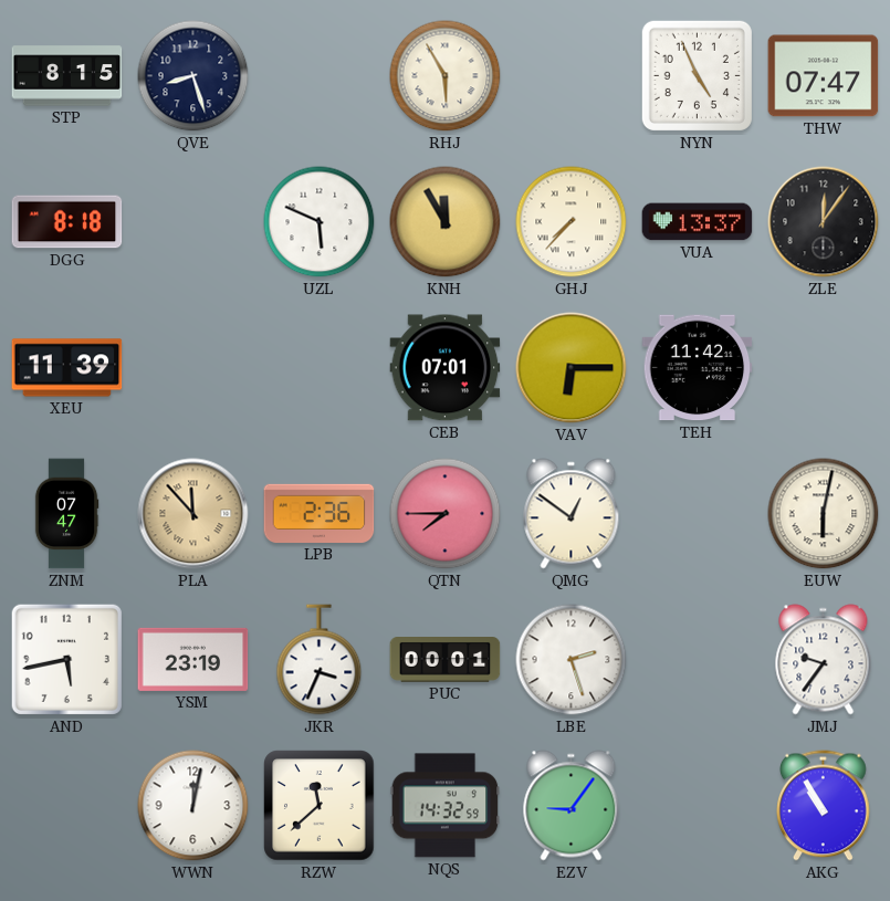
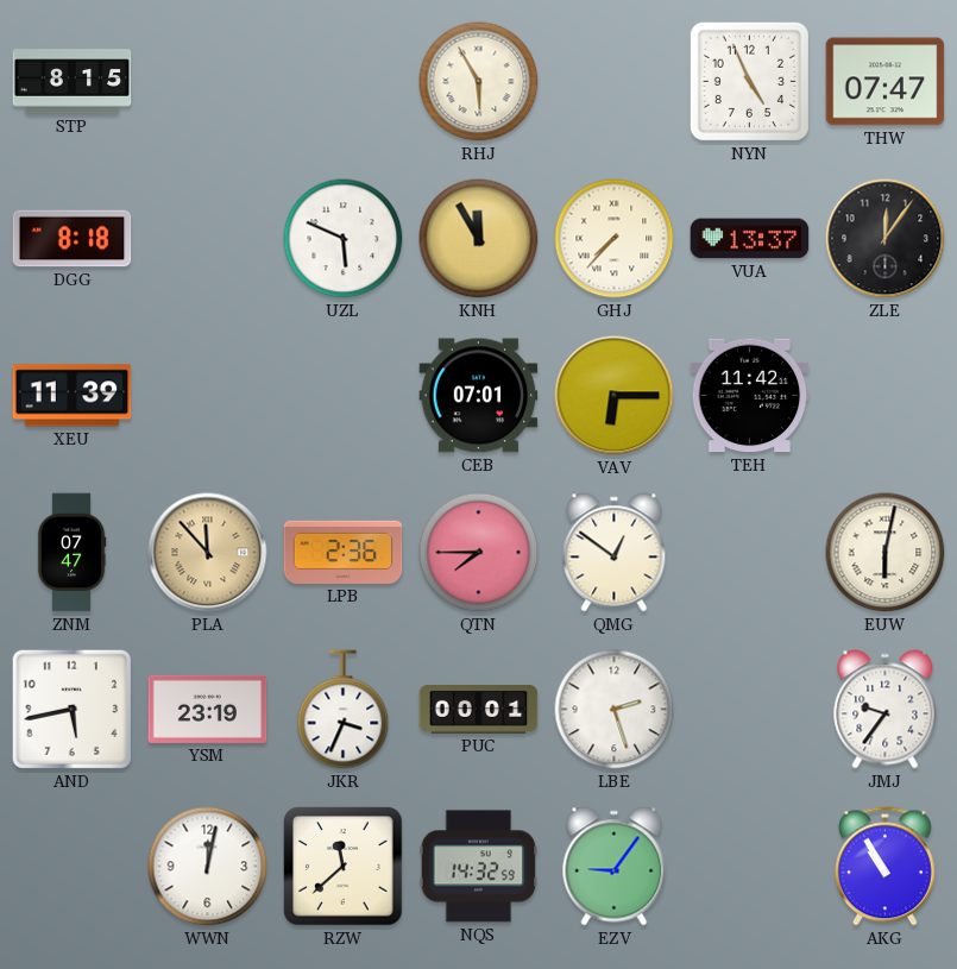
QVE: 8:27 -> none (193, 76)
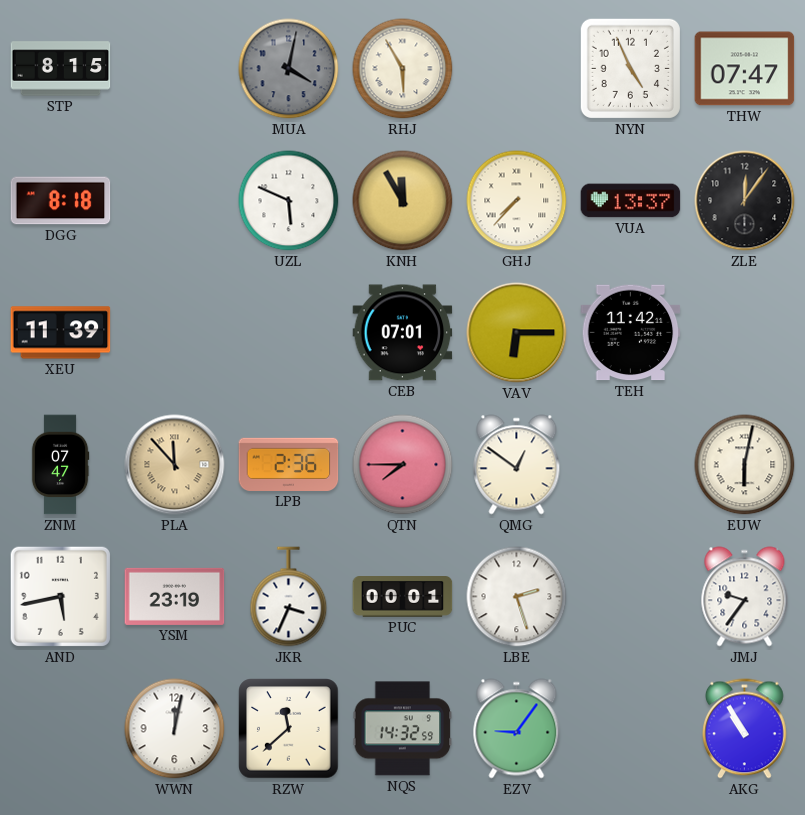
MUA: none -> 4:02 (289, 69)
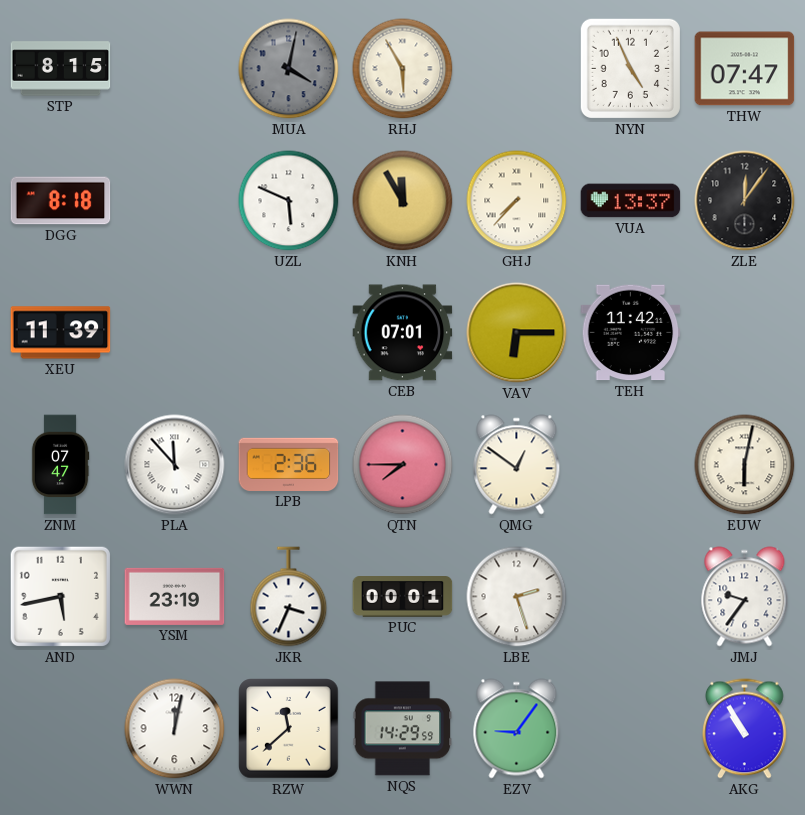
PLA dial: champagne -> white (175, 465)
NQS: 14:32 -> 14:29 (403, 729)
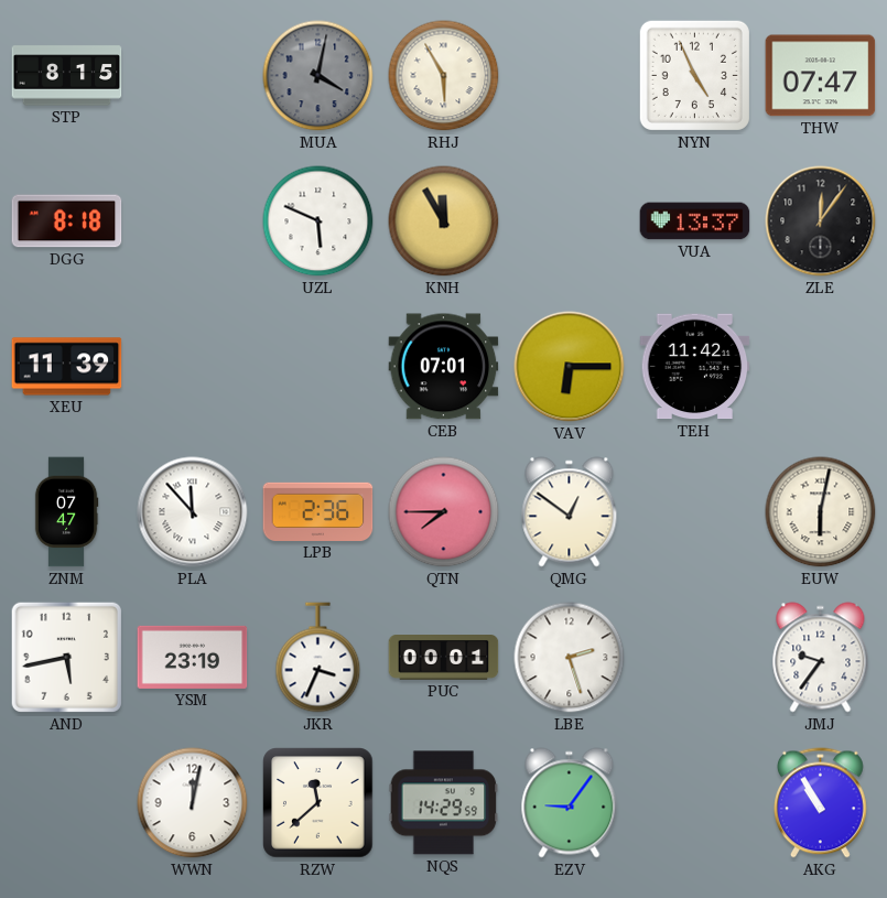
GHJ: 7:37 -> none (517, 201)
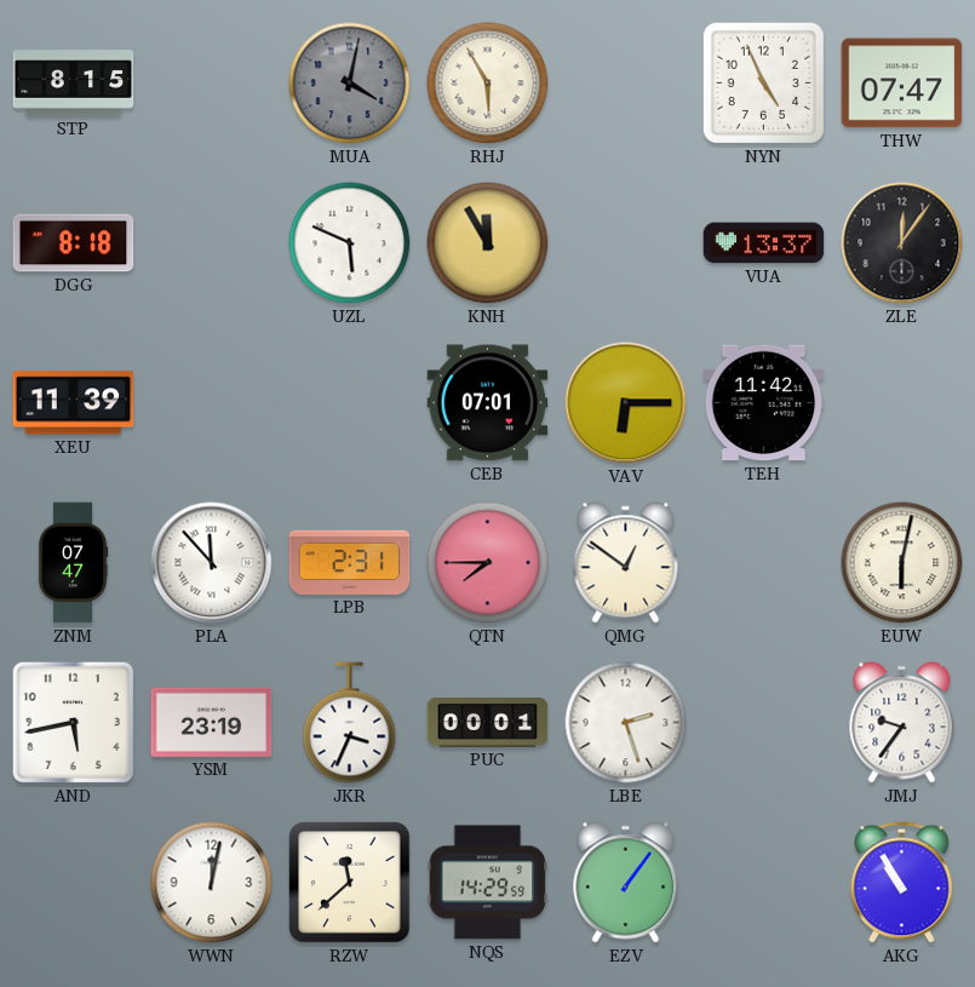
LPB: 2:36 -> 2:31 (350, 562)
EZV: 9:06 -> 1:06 (626, 883)
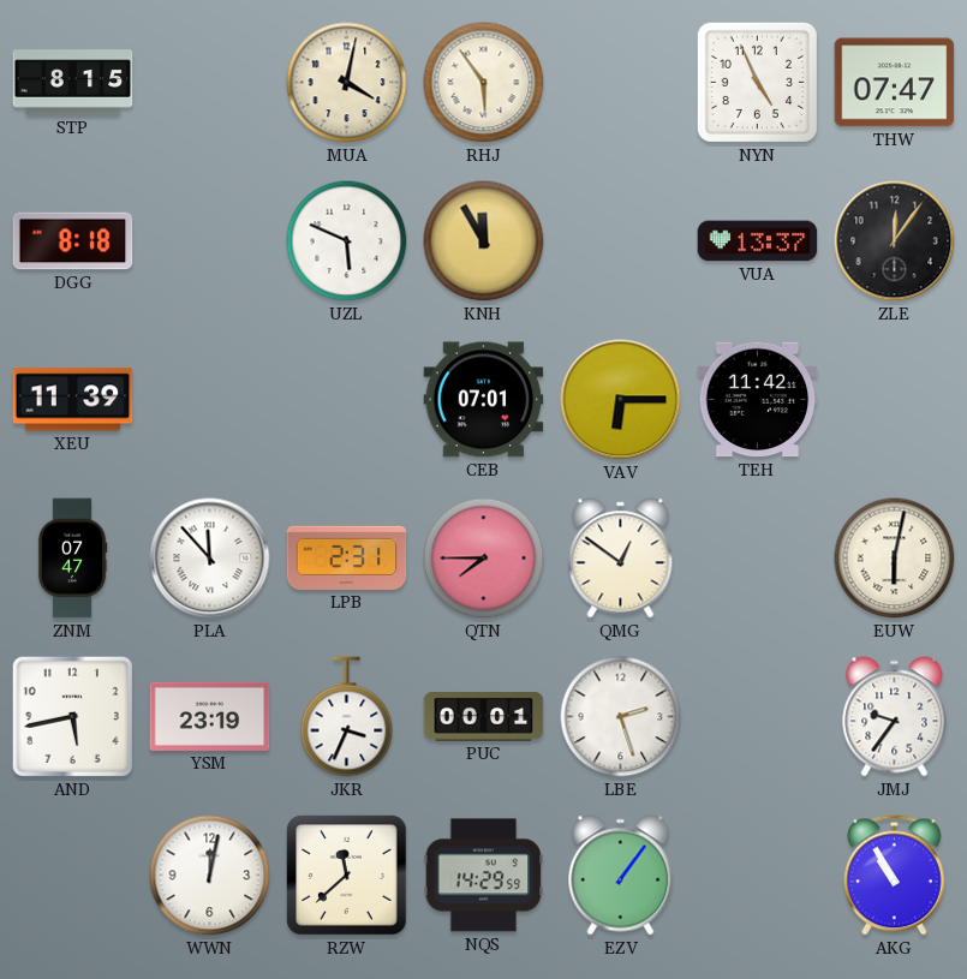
MUA dial: grey -> cream (347, 83)
RHJ: 5:55 -> 5:54 (484, 83)
